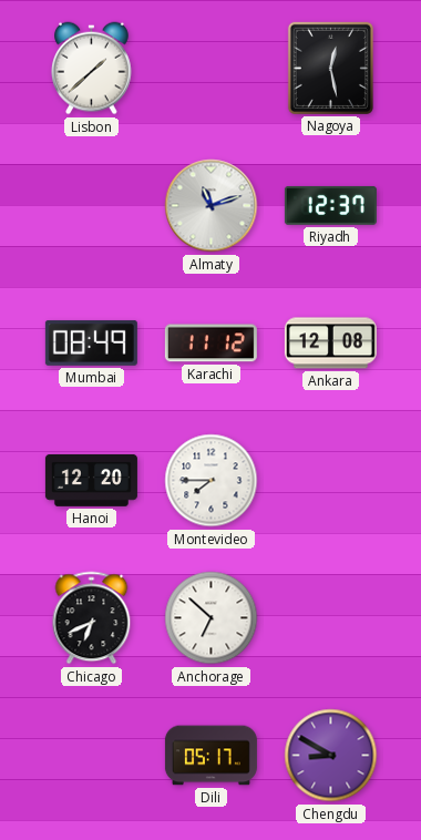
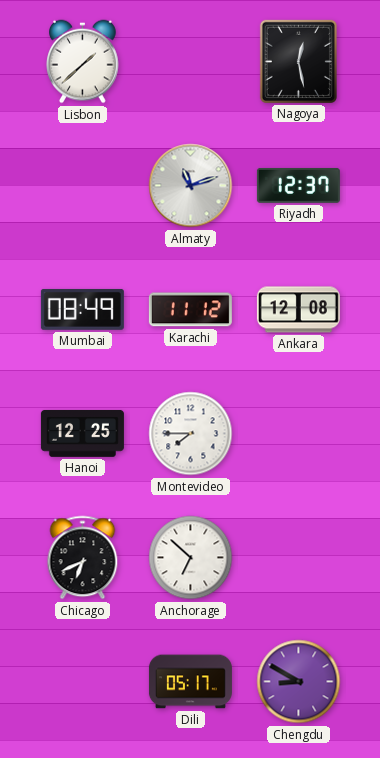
Hanoi: 12:20 -> 12:25 (82, 433)
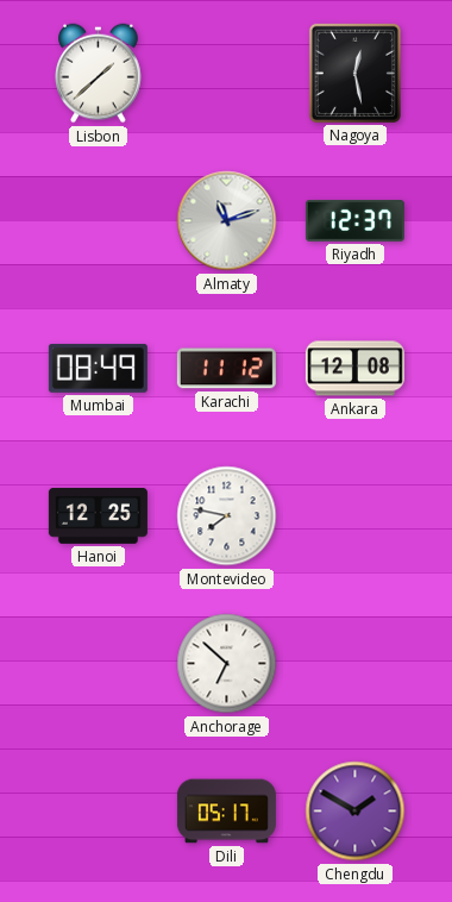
Montevideo: 7:45 -> 7:47 (227, 516)
Chicago: 6:41 -> none (83, 558)
Chengdu: 8:50 -> 1:50 (356, 812)
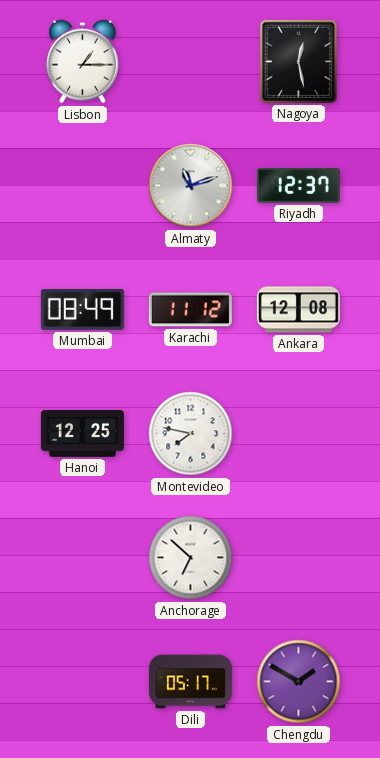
Lisbon: 1:38 -> 1:15 (83, 62)
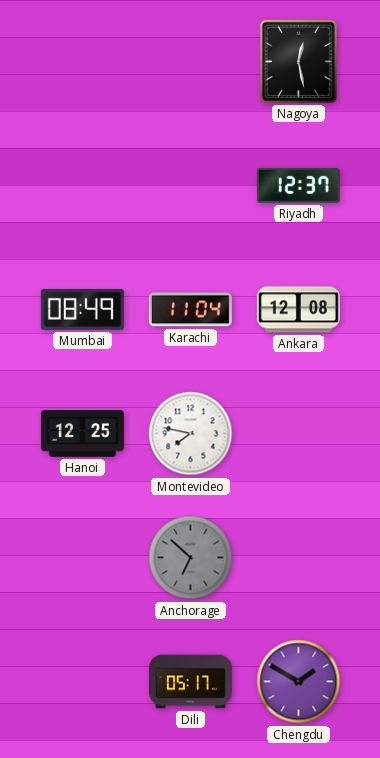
Lisbon: 1:15 -> none (83, 62)
Almaty: 11:12 -> none (191, 186)
Karachi: 11:12 -> 11:04 (190, 310)
Anchorage dial: white -> grey (191, 558)
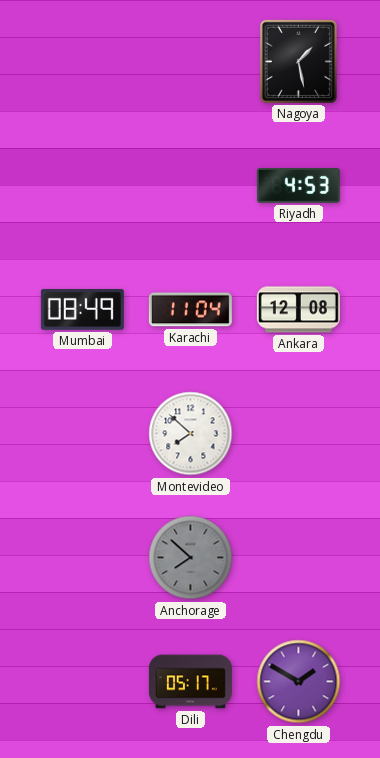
Nagoya: 12:28 -> 1:28 (298, 61)
Riyadh: 12:37 -> 4:53 (298, 185)
Hanoi: 12:25 -> none (82, 433)
Montevideo: 7:47 -> 7:52 (191, 434)
Anchorage: 6:52 -> 7:52 (191, 558)
